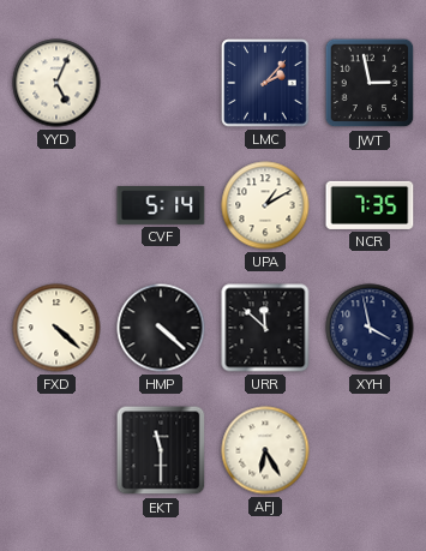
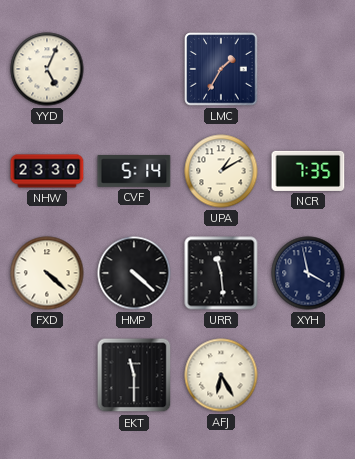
LMC: 2:07 -> 1:35 (221, 69)
JWT: 2:58 -> none (370, 83)
NHW: none -> 23:30 (47, 171)
URR: 11:52 -> 11:29 (221, 273)
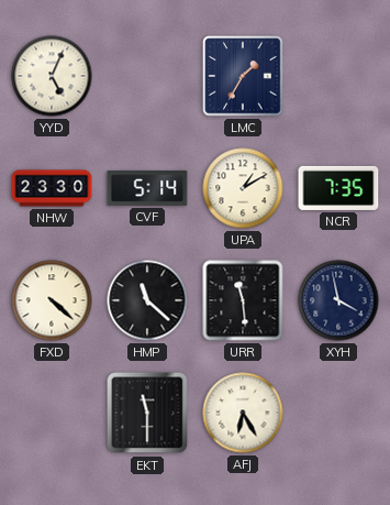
HMP: 4:22 -> 11:22 (147, 300)
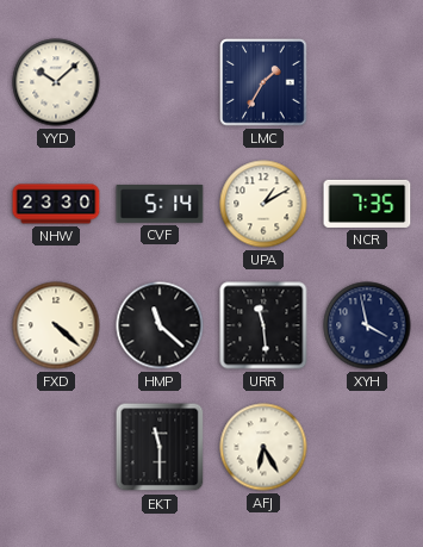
YYD: 5:04 -> 10:08 (56, 82)
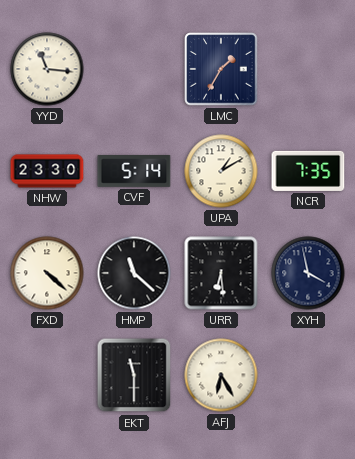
YYD: 10:08 -> 11:16 (47, 69)
URR: 11:29 -> 6:29 (221, 273)
